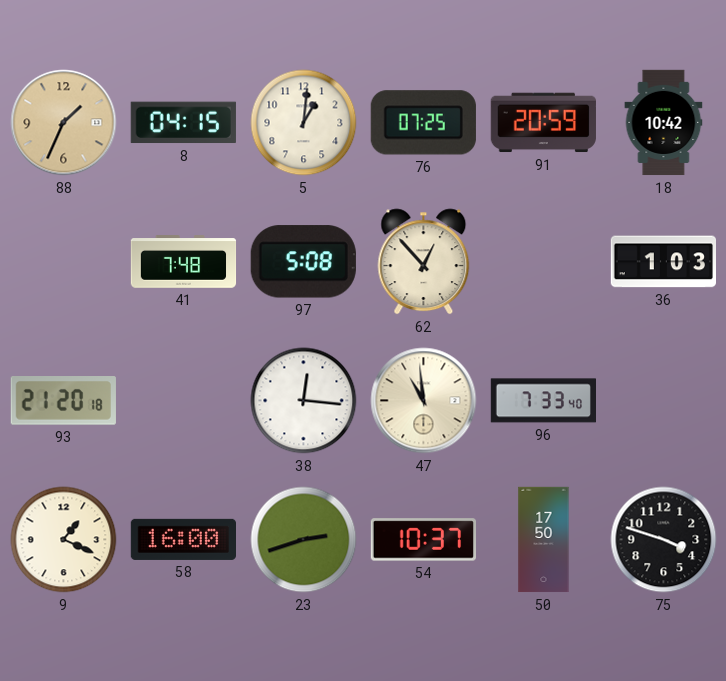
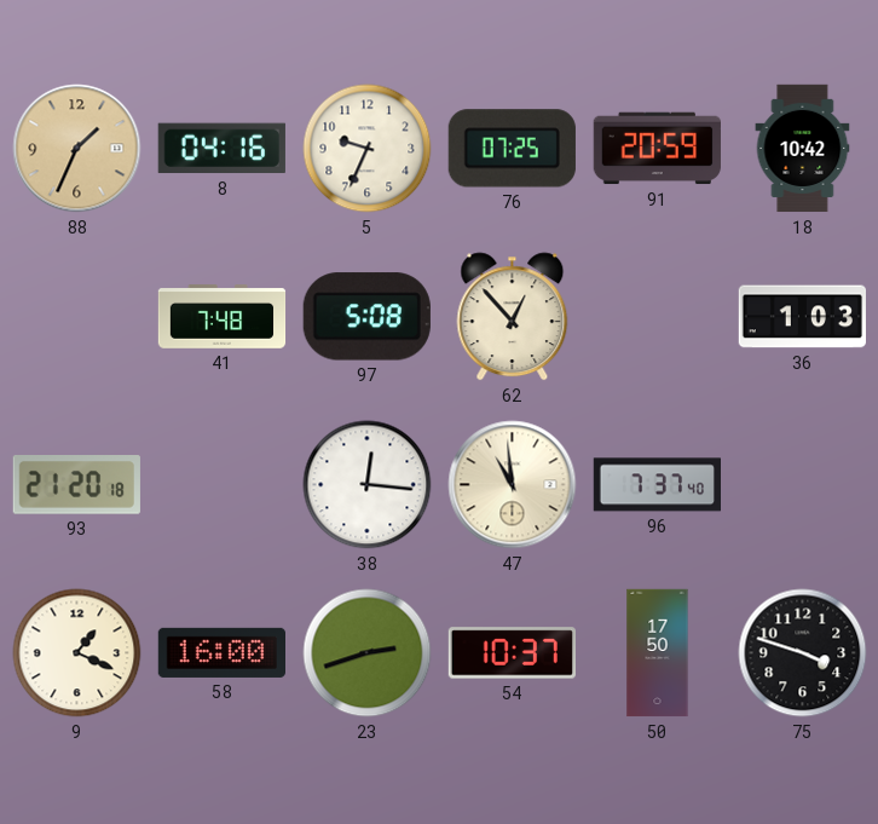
8: 04:15 -> 04:16 (221, 149)
5: 1:01 -> 9:34 (368, 149)
96: 7:33 -> 7:37 (657, 485)
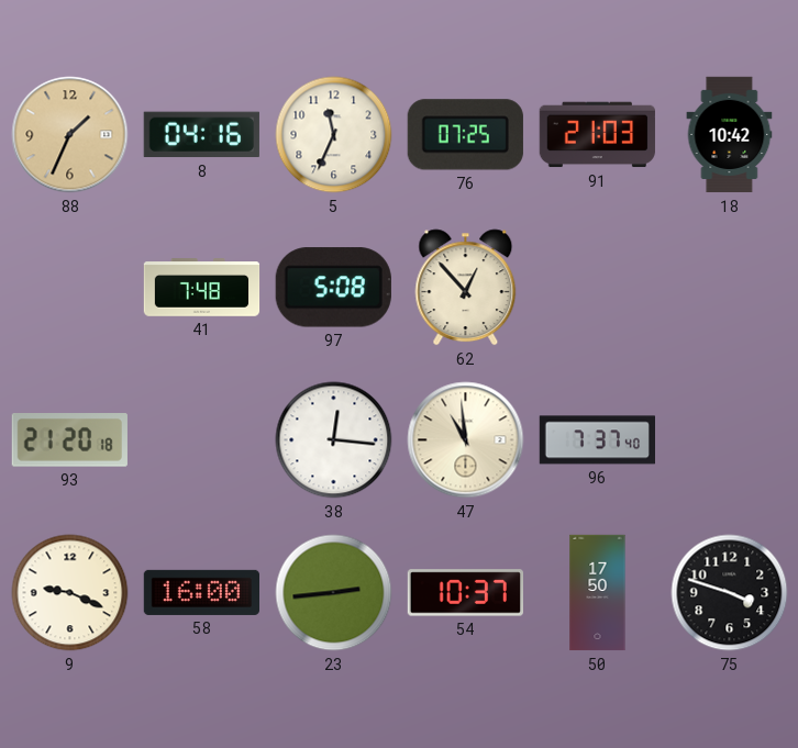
5: 9:34 -> 11:34 (334, 135)
91: 20:59 -> 21:03 (597, 135)
36: 1:03 -> none (802, 317)
9: 1:19 -> 9:19 (70, 593)
23: 2:42 -> 2:44 (334, 593)
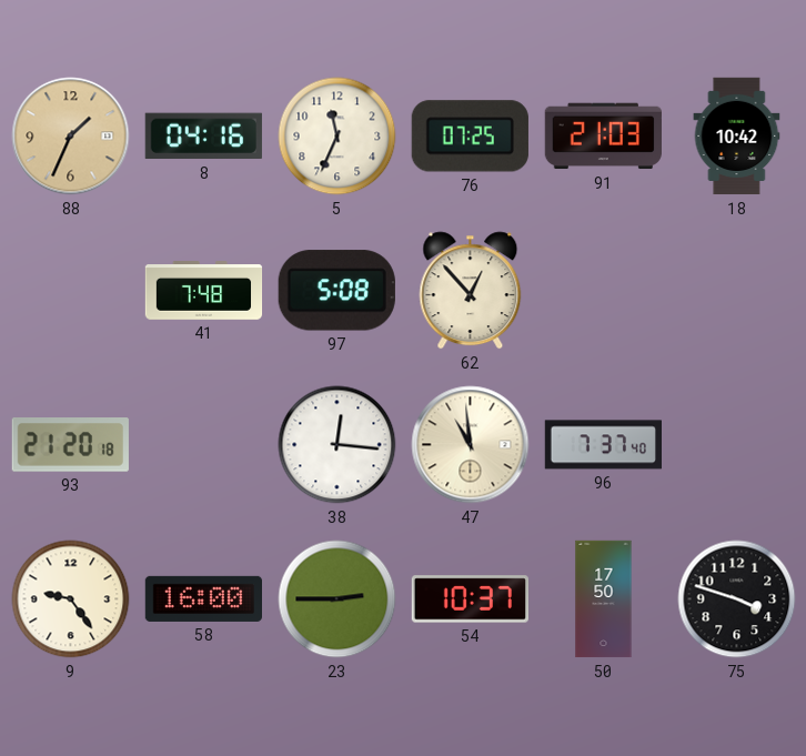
9: 9:19 -> 9:24 (71, 599)
23: 2:44 -> 2:45 (337, 599)
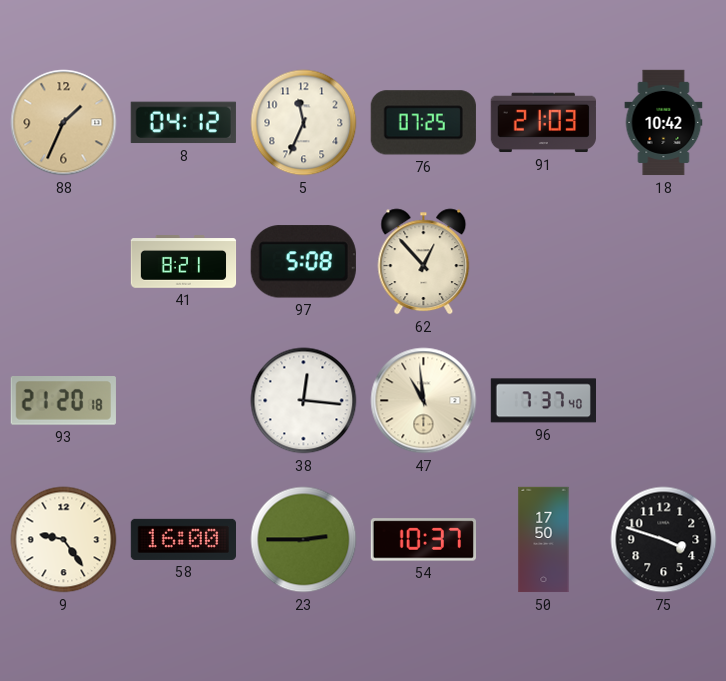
8: 04:16 -> 04:12 (183, 123)
41: 7:48 -> 8:21 (184, 262)
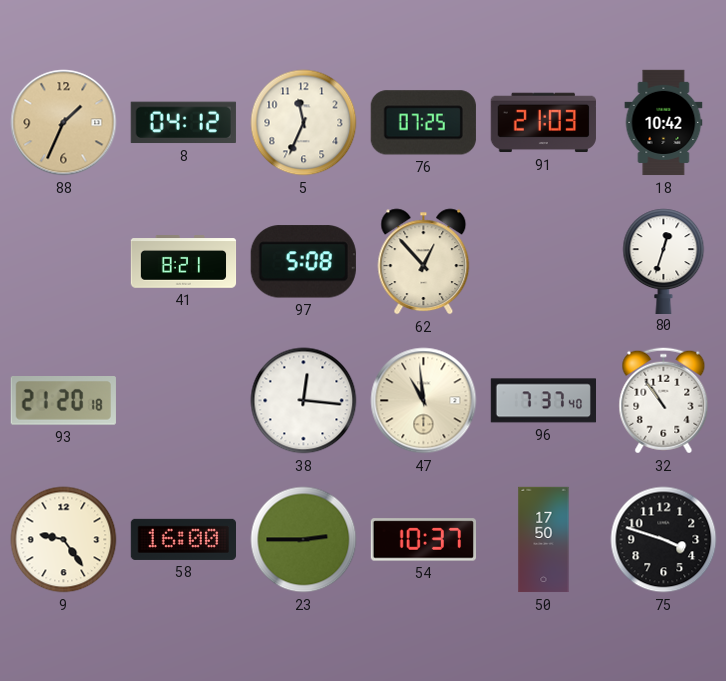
80: none -> 12:33 (664, 261)
32: none -> 10:54 (664, 401)
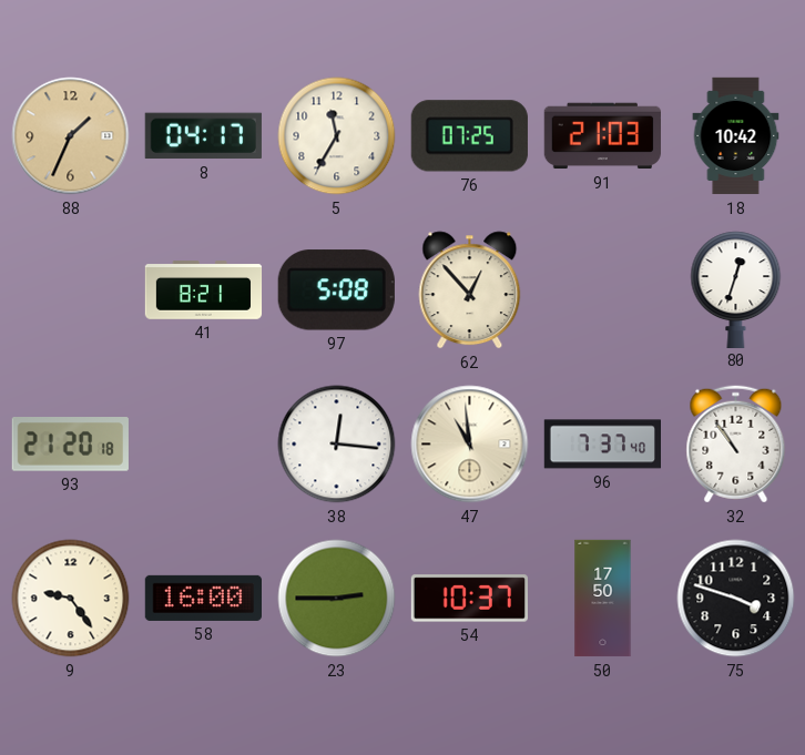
8: 04:12 -> 04:17 (203, 136)
5: 11:34 -> 11:35 (337, 136)
